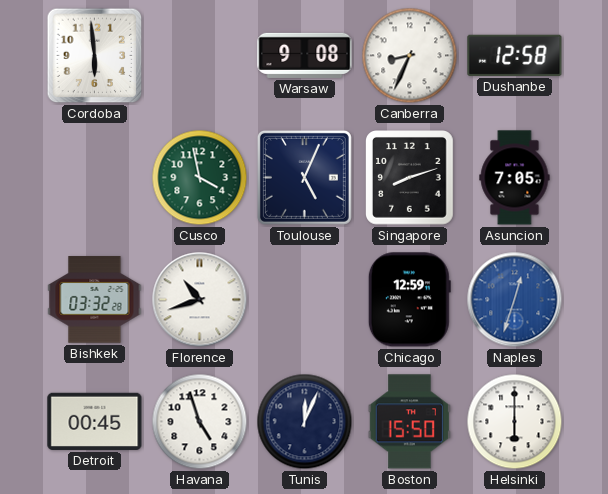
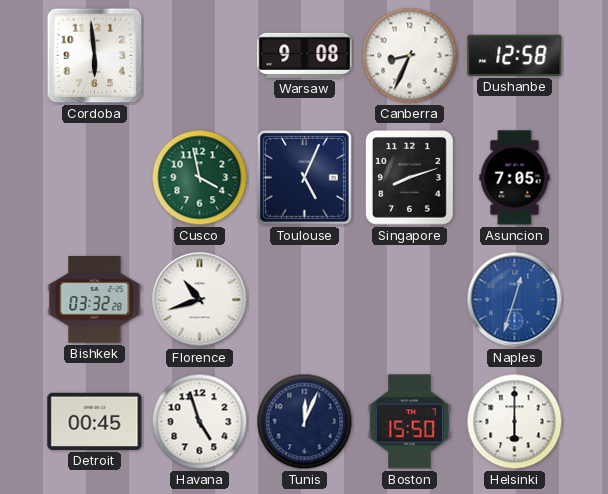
Chicago: 12:59 -> none (409, 300)
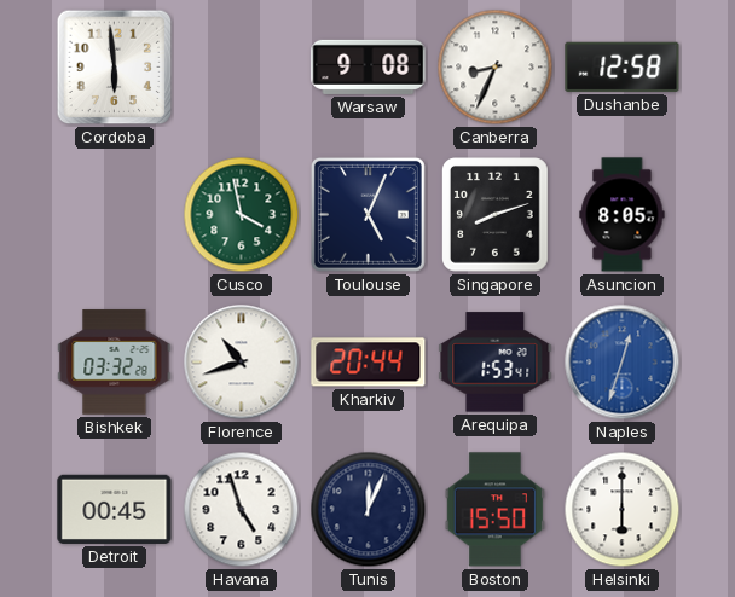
Asuncion: 7:05 -> 8:05 (623, 215)
Kharkiv: none -> 20:44 (369, 363)
Arequipa: none -> 1:53 (496, 363)
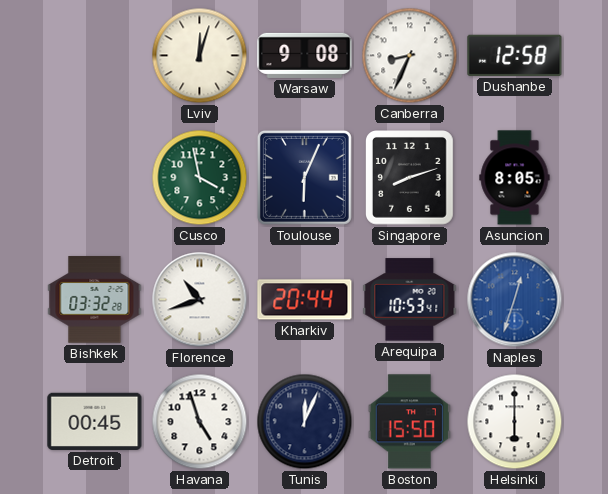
Cordoba: 5:59 -> none (115, 68)
Lviv: none -> 12:03 (200, 56)
Toulouse: 5:04 -> 6:04 (304, 177)
Arequipa: 1:53 -> 10:53 (410, 300)
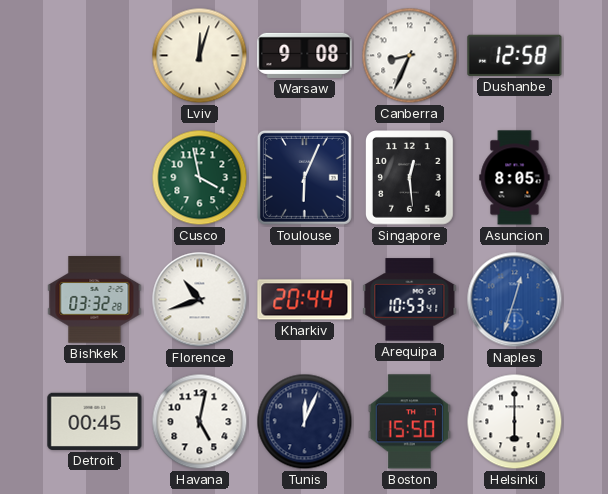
Singapore: 8:12 -> 12:29 (410, 178)
Havana: 4:57 -> 5:02 (200, 422)
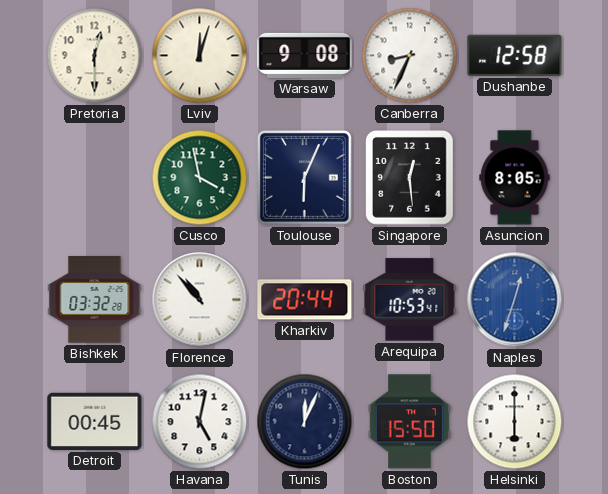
Pretoria: none -> 12:30 (95, 56)
Florence: 10:42 -> 10:53 (200, 300)
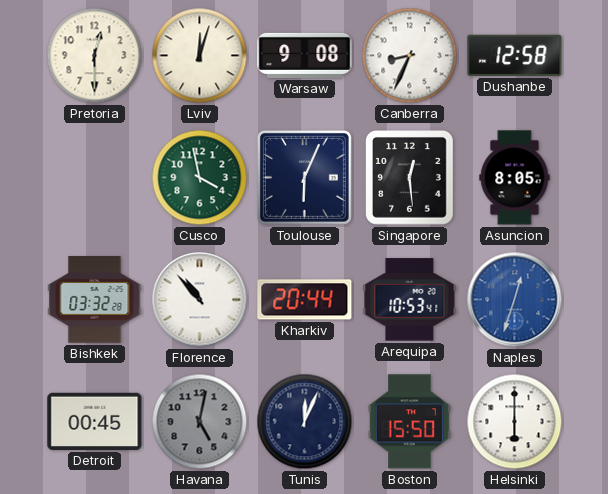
Havana dial: white -> grey (200, 422)
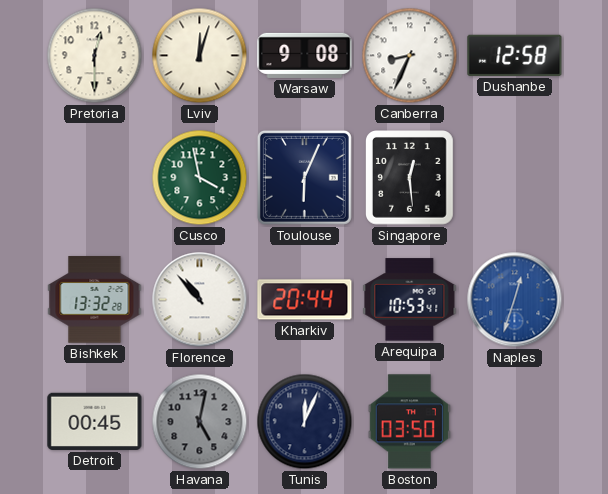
Asuncion: 8:05 -> none (515, 178)
Bishkek: 03:32 -> 13:32 (95, 300)
Boston: 15:50 -> 03:50 (409, 422)
Helsinki: 6:00 -> none (515, 422)
